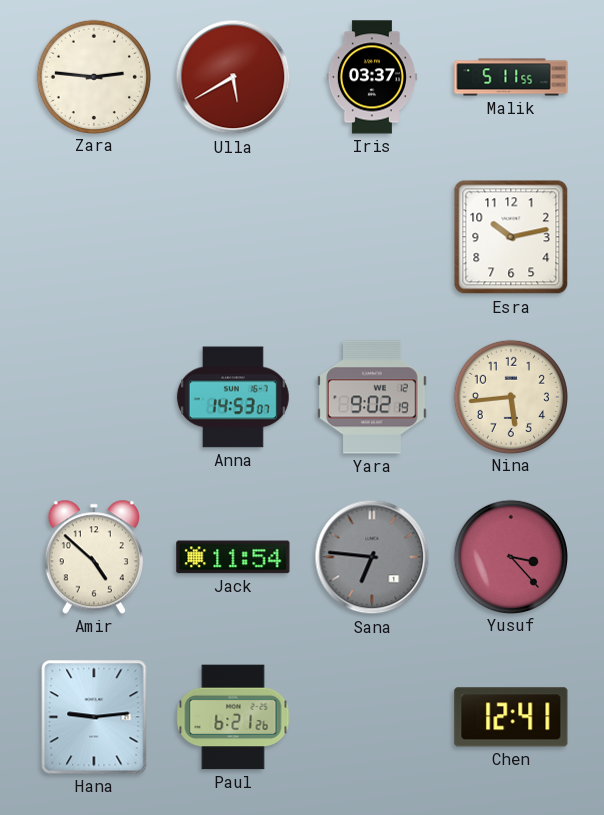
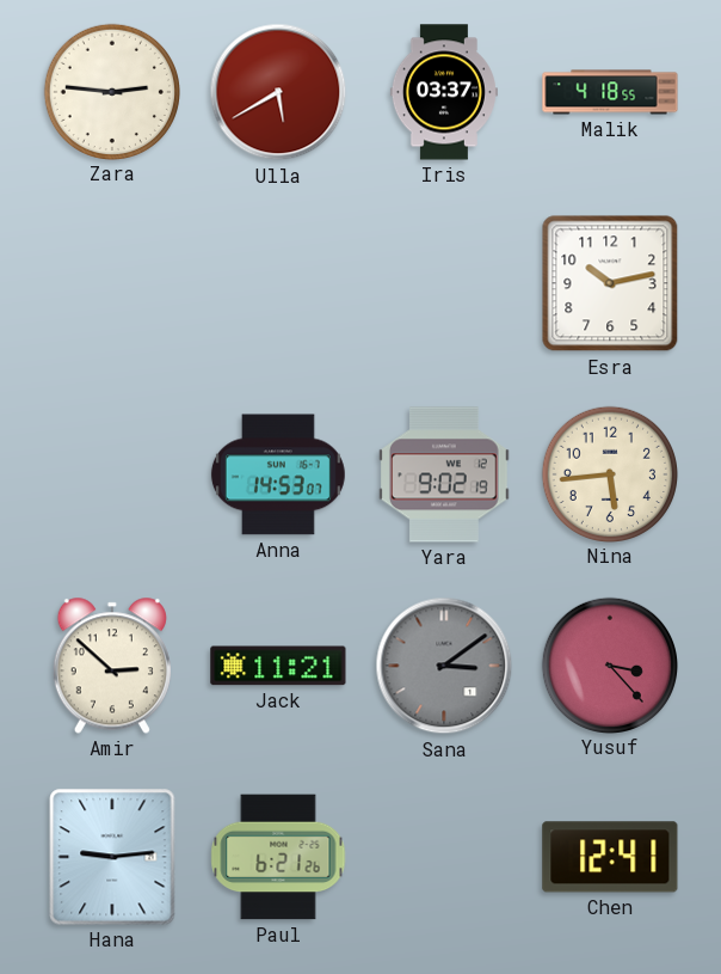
Malik: 5:11 -> 4:18 (610, 92)
Amir: 4:52 -> 2:52 (112, 666)
Jack: 11:54 -> 11:21 (278, 666)
Sana: 6:46 -> 3:09 (444, 666)
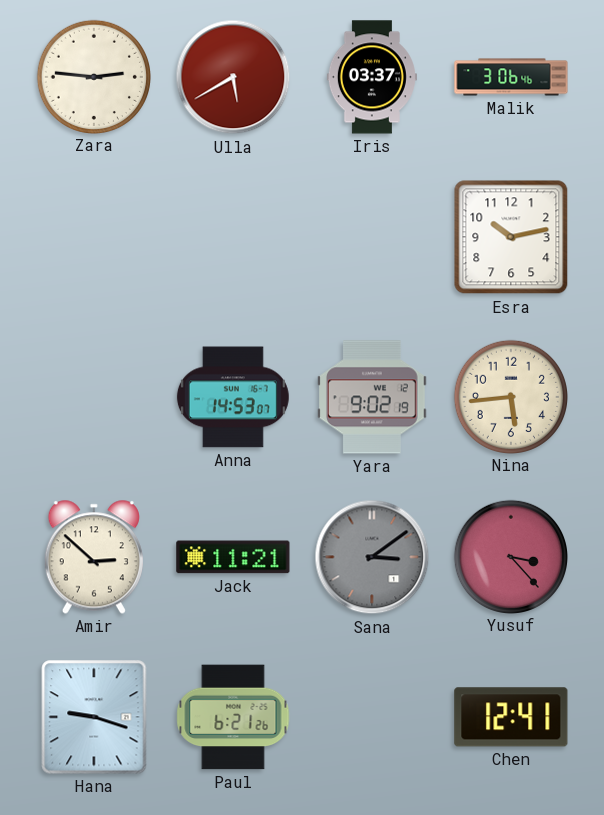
Malik: 4:18 -> 3:06 (511, 77)
Hana: 9:14 -> 9:18 (94, 717)
